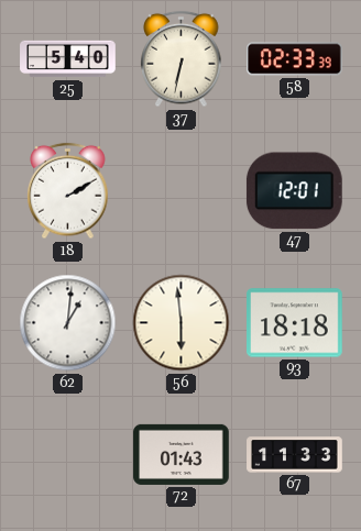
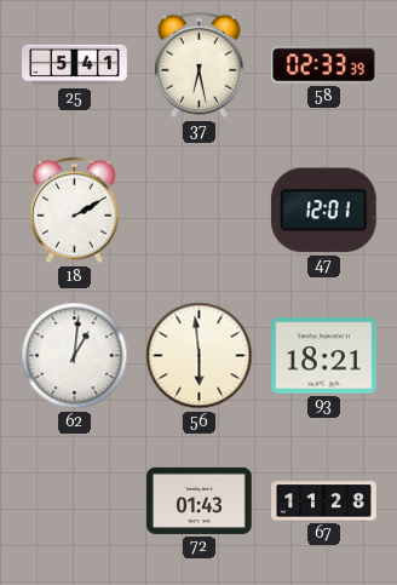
25: 5:40 -> 5:41 (75, 65)
37: 6:32 -> 6:28 (200, 65)
93: 18:18 -> 18:21 (324, 356)
67: 11:33 -> 11:28 (324, 501)
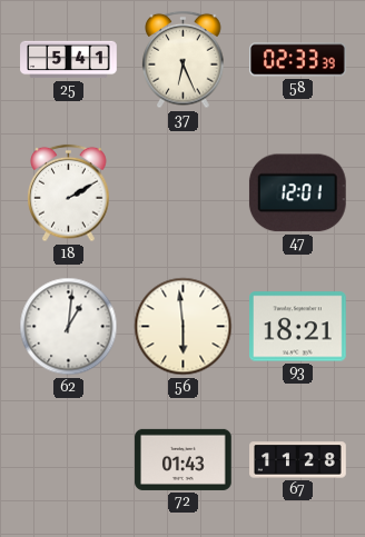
37: 6:28 -> 6:26 (184, 60)
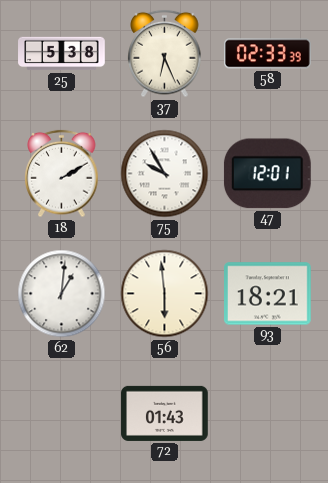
25: 5:41 -> 5:38 (62, 54)
75: none -> 9:55 (165, 174)
67: 11:28 -> none (298, 460)
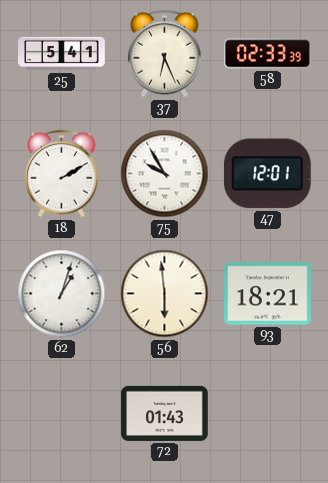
25: 5:38 -> 5:41 (62, 54)
62: 1:01 -> 1:03 (62, 294)
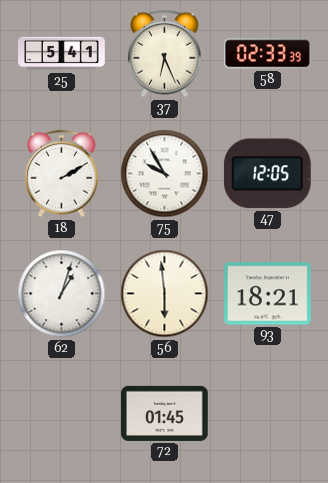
47: 12:01 -> 12:05 (267, 174)
72: 01:43 -> 01:45 (165, 413)
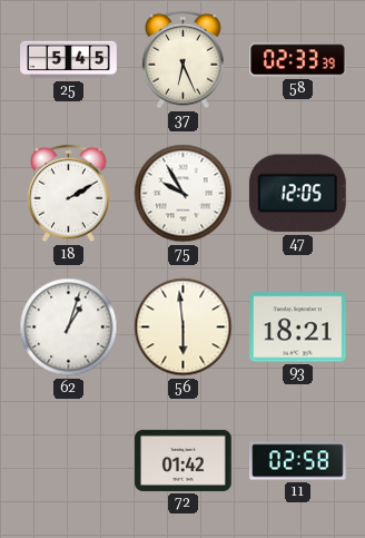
25: 5:41 -> 5:45 (69, 60)
72: 01:45 -> 01:42 (184, 460)
11: none -> 02:58 (298, 461)
